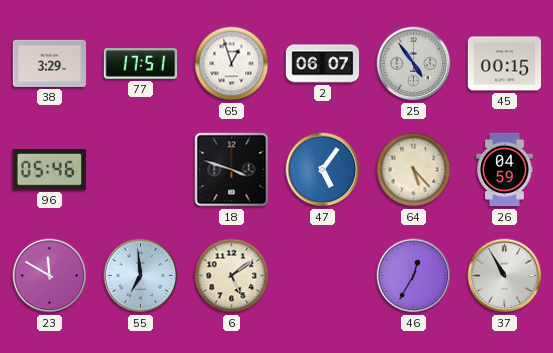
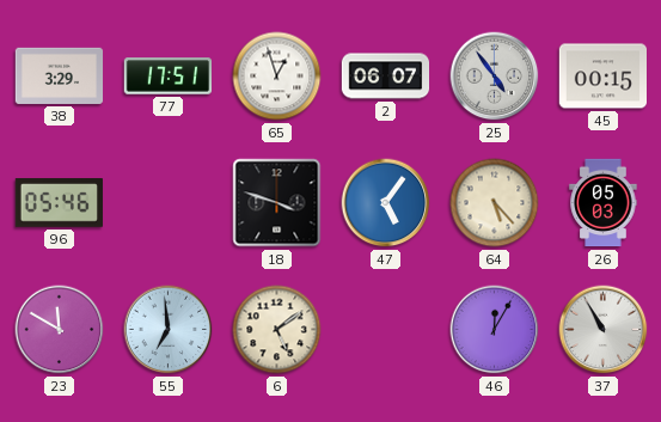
26: 04:59 -> 05:03 (604, 203)
46: 12:35 -> 12:05 (495, 330)
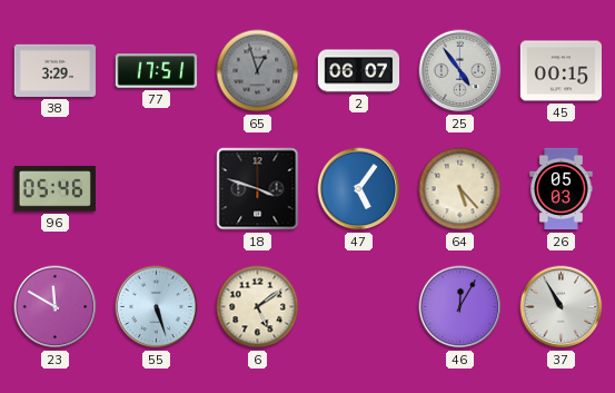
65 dial: white -> grey (258, 71)
55: 6:59 -> 5:27 (157, 307)
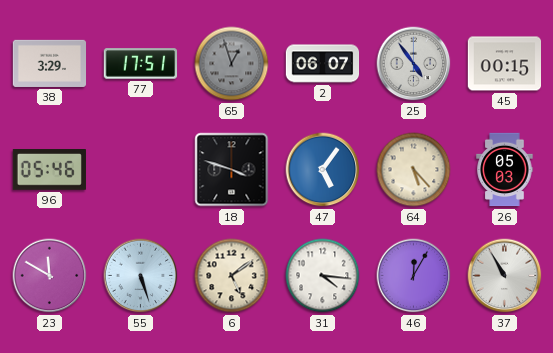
31: none -> 4:16 (323, 276)
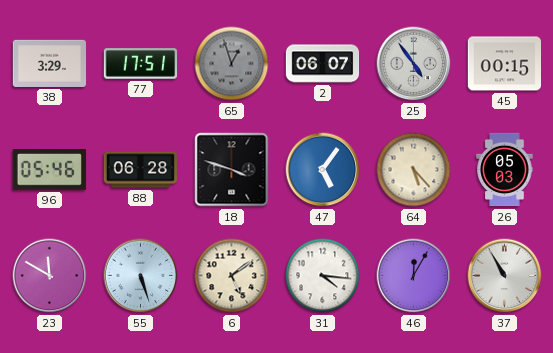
88: none -> 06:28 (140, 170)
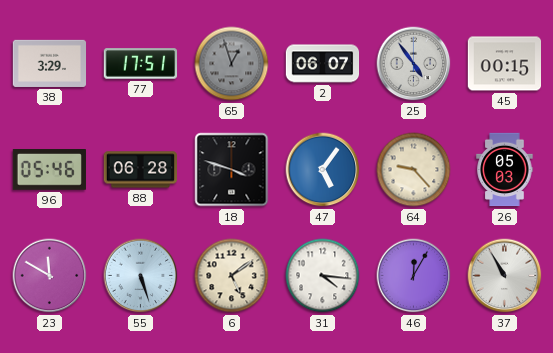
64: 5:23 -> 9:23 (414, 170)
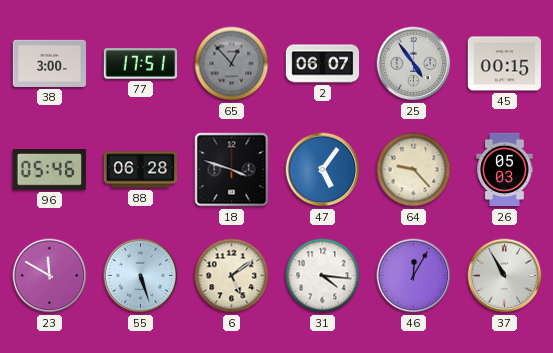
38: 3:29 -> 3:00 (50, 63)
65: 12:57 -> 12:53 (232, 64)
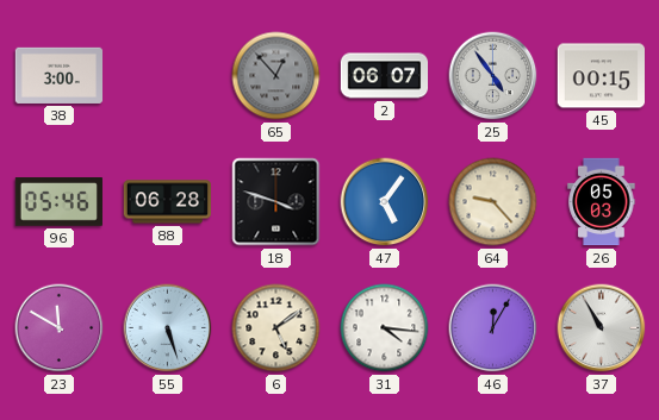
77: 17:51 -> none (141, 64)
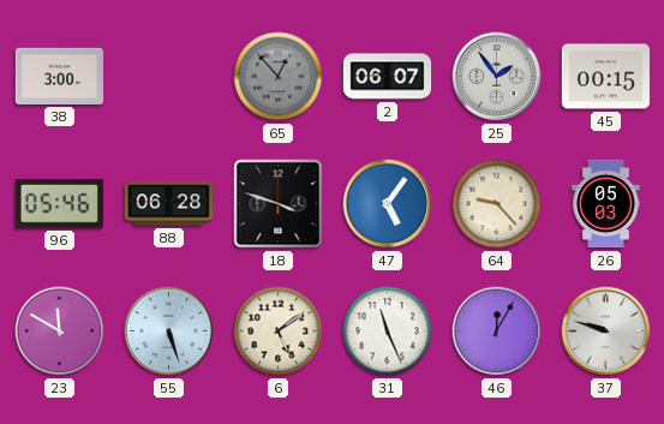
25: 4:54 -> 1:54 (497, 77)
31: 4:16 -> 11:26 (388, 332)
37: 10:55 -> 9:48 (606, 332)
